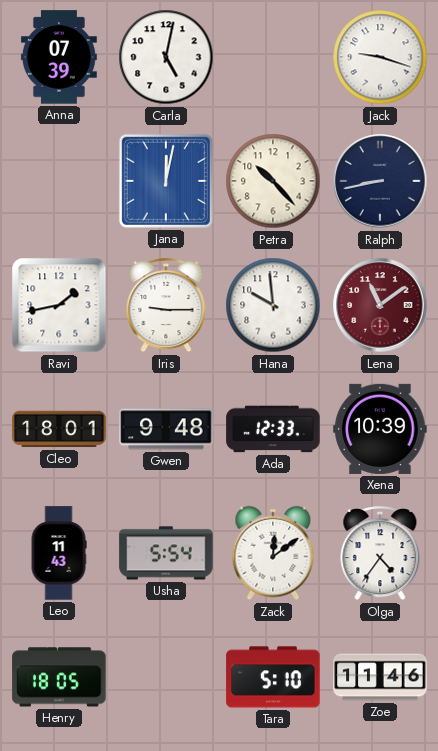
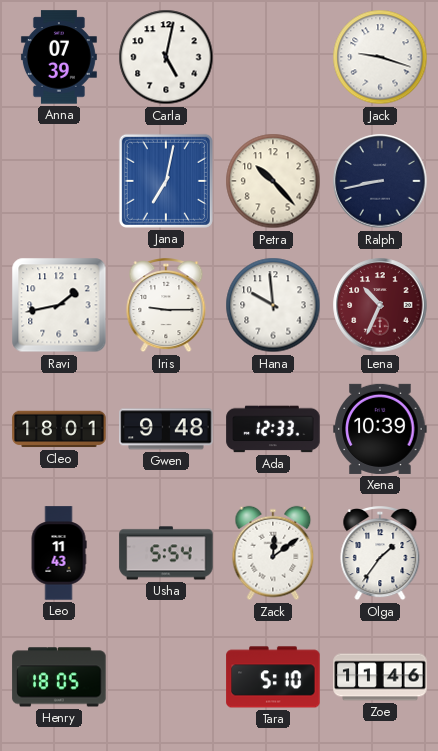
Jana: 12:02 -> 7:02 (166, 181)
Lena: 11:09 -> 10:34 (380, 305)
Olga: 4:36 -> 1:36 (380, 554)
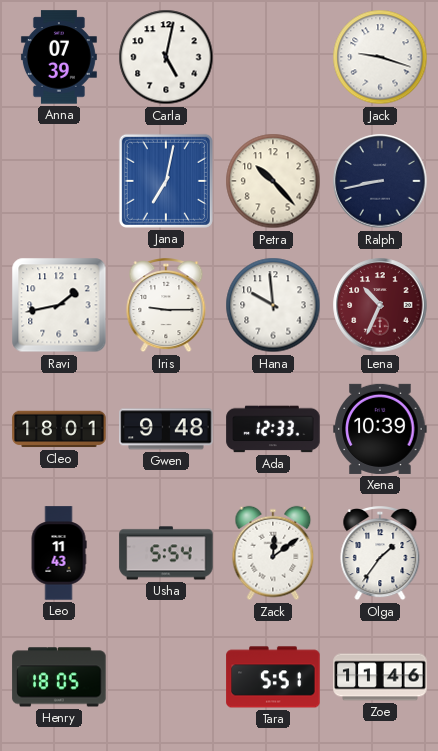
Tara: 5:10 -> 5:51 (273, 677)
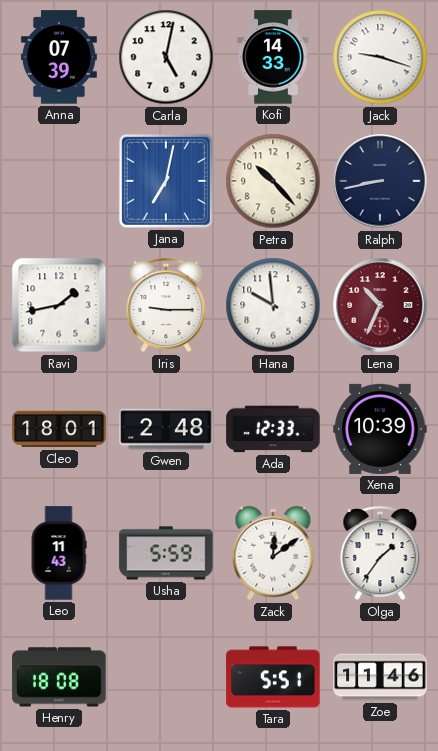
Kofi: none -> 14:33 (273, 57)
Gwen: 9:48 -> 2:48 (166, 429)
Usha: 5:54 -> 5:59 (166, 553)
Henry: 18:05 -> 18:08 (59, 677)
